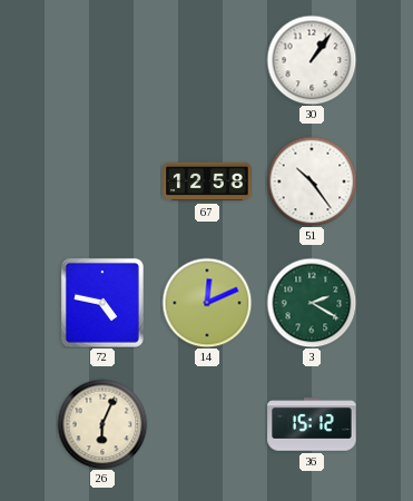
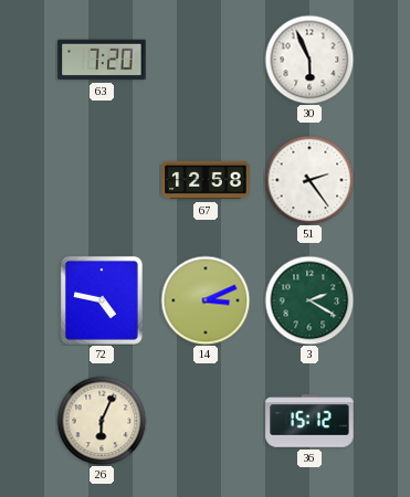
63: none -> 7:20 (102, 60)
30: 1:06 -> 5:56 (309, 60)
51: 10:24 -> 2:24 (309, 180)
14: 12:11 -> 3:11 (206, 300)
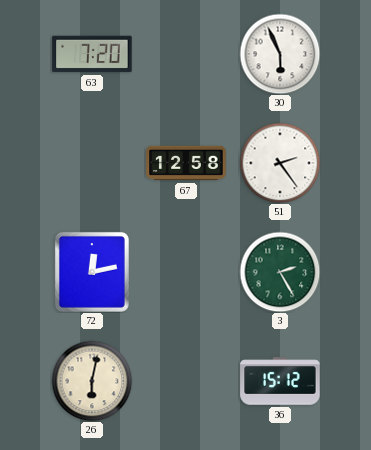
72: 4:47 -> 12:13 (92, 272)
14: 3:11 -> none (206, 300)
3: 2:20 -> 2:25 (280, 272)
26: 6:04 -> 6:02 (92, 381)
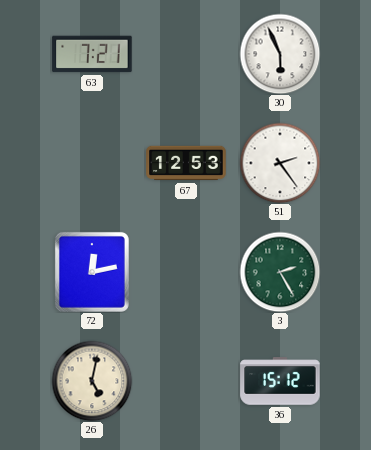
63: 7:20 -> 7:21 (92, 54)
67: 12:58 -> 12:53 (186, 163)
26: 6:02 -> 5:02 (92, 381)
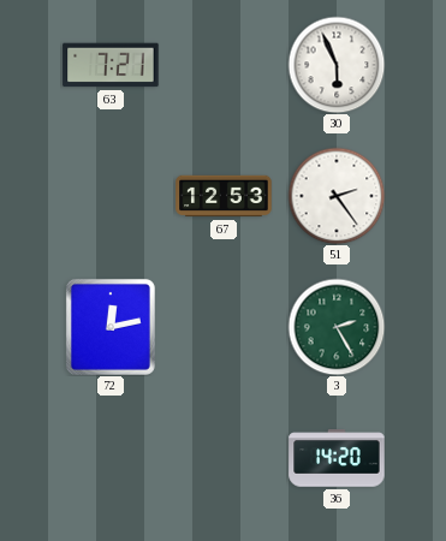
26: 5:02 -> none (92, 381)
36: 15:12 -> 14:20 (337, 458)
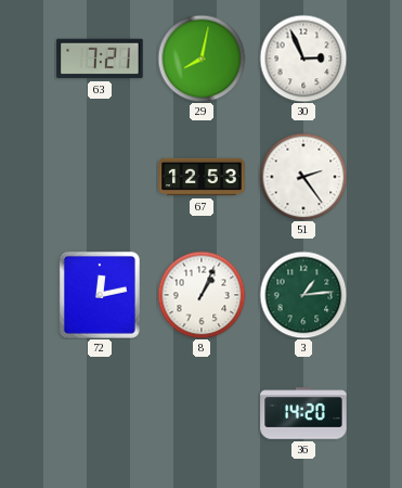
29: none -> 8:02 (202, 59)
30: 5:56 -> 2:56 (303, 59)
8: none -> 1:04 (202, 295)
3: 2:25 -> 1:14 (303, 295)
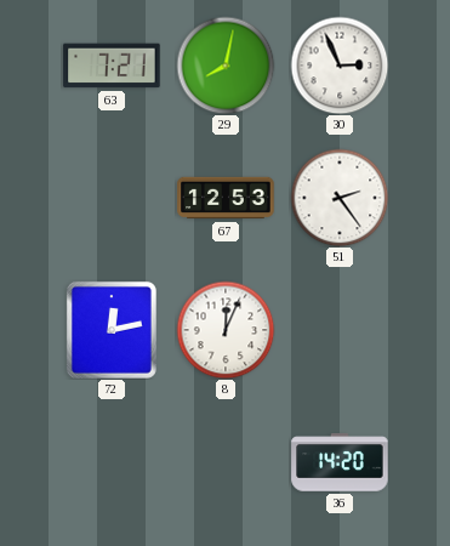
8: 1:04 -> 12:04 (226, 330)
3: 1:14 -> none (303, 295)
